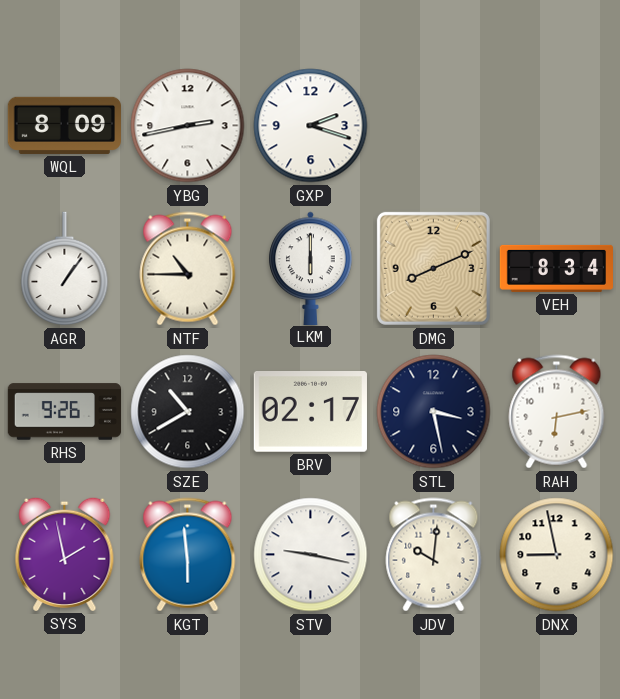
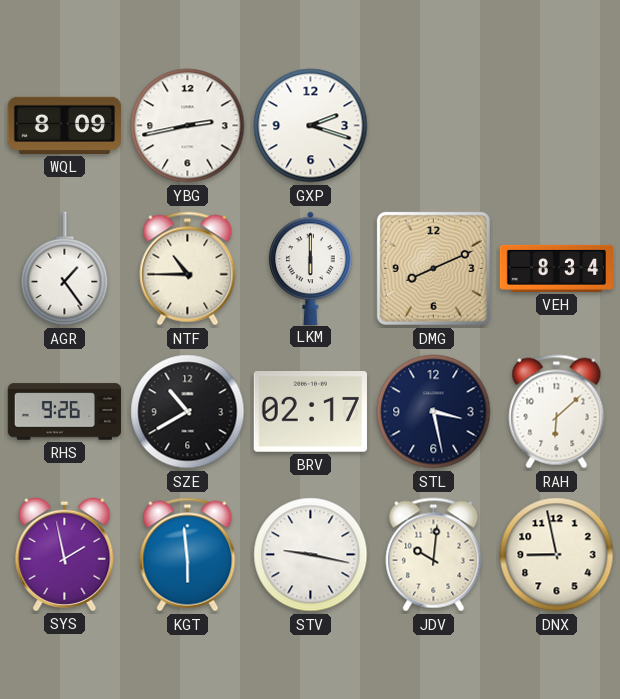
AGR: 1:06 -> 1:24 (65, 269)
RAH: 6:13 -> 6:08 (557, 412)
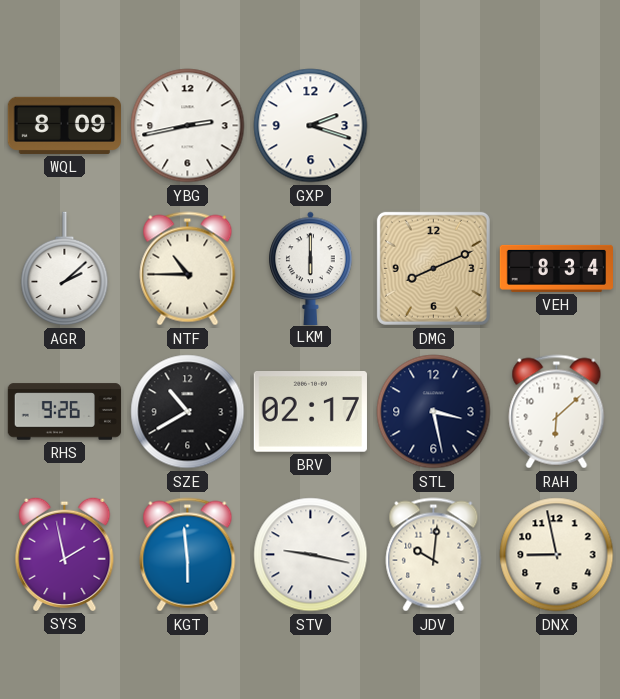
AGR: 1:24 -> 2:08 (65, 269)
